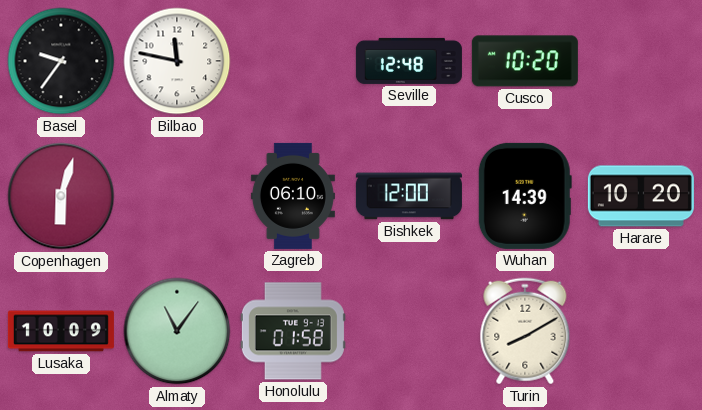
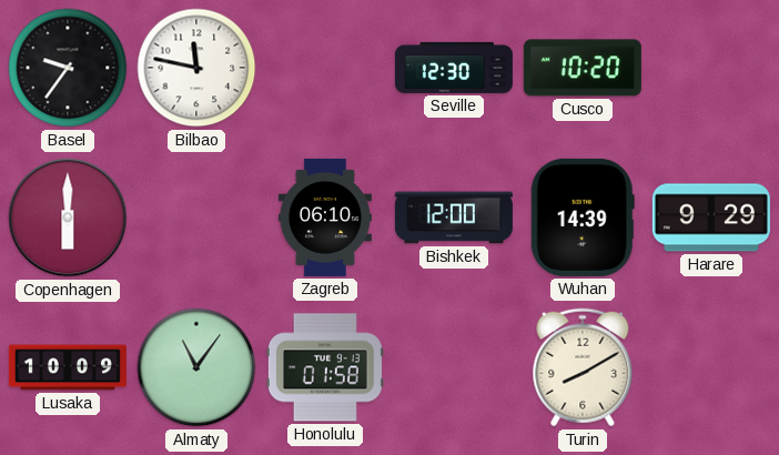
Seville: 12:48 -> 12:30 (454, 68)
Copenhagen: 6:03 -> 6:00 (68, 218)
Harare: 10:20 -> 9:29 (711, 218)
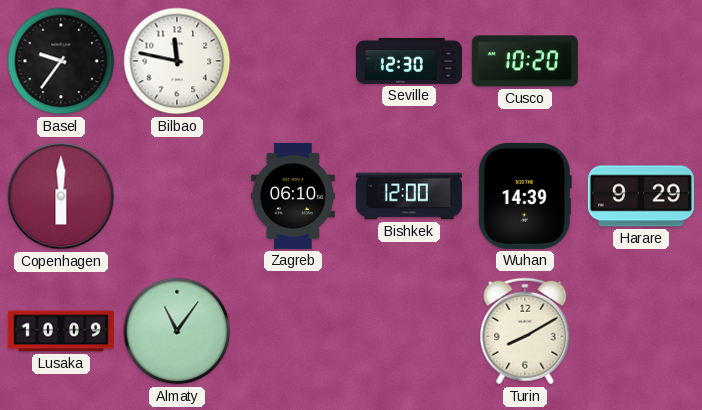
Honolulu: 01:58 -> none (325, 367)
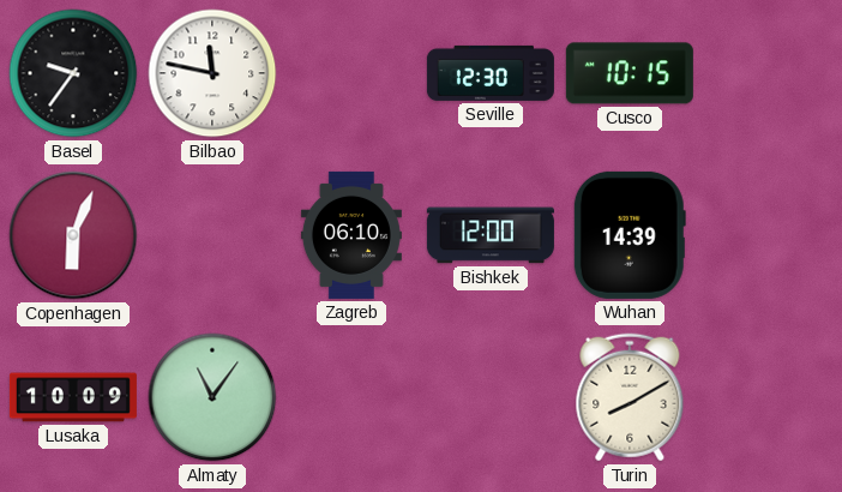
Cusco: 10:20 -> 10:15 (630, 73)
Copenhagen: 6:00 -> 6:04 (73, 235)
Harare: 9:29 -> none (641, 196)
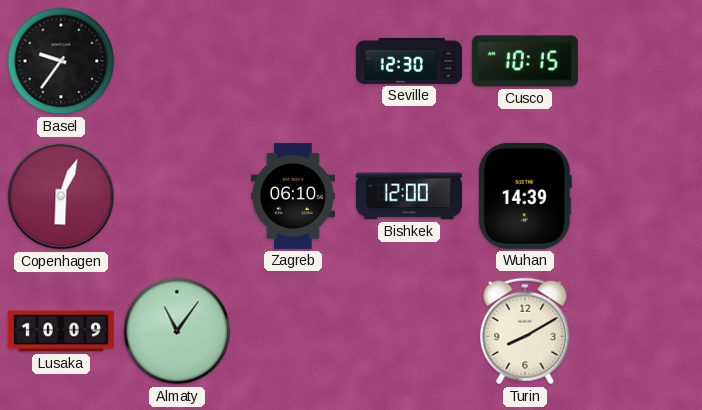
Bilbao: 11:47 -> none (212, 73)
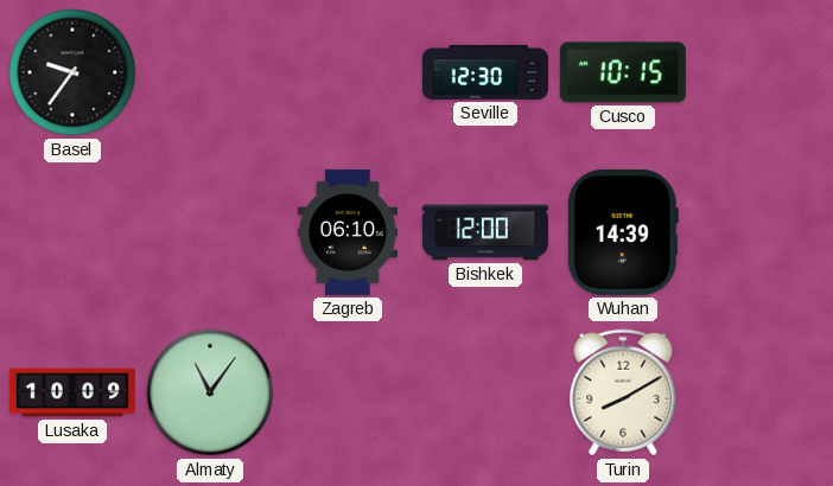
Copenhagen: 6:04 -> none (61, 196)
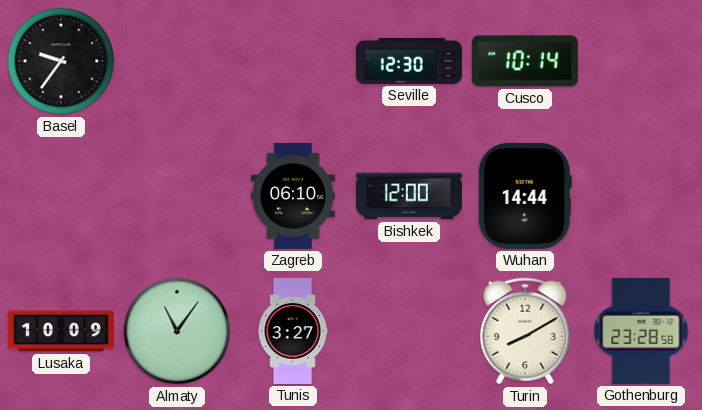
Cusco: 10:15 -> 10:14 (525, 61)
Wuhan: 14:39 -> 14:44 (525, 196)
Tunis: none -> 3:27 (293, 331)
Gothenburg: none -> 23:28 (641, 331)
